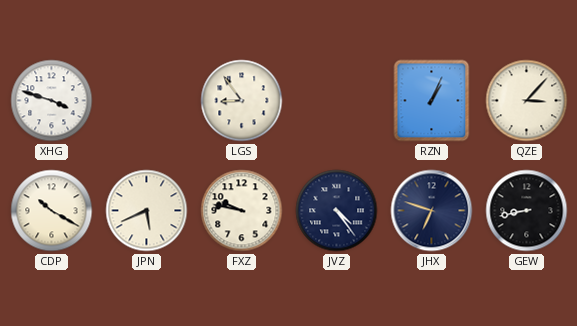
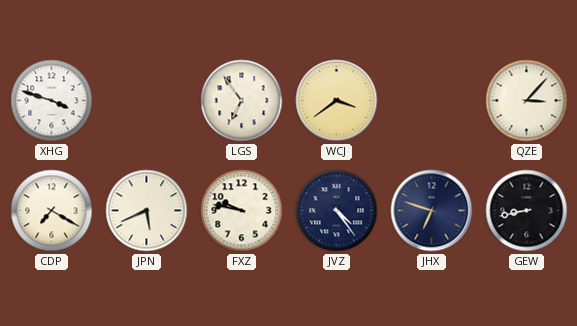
LGS: 8:54 -> 6:54 (242, 101)
WCJ: none -> 3:39 (337, 101)
RZN: 1:04 -> none (432, 101)
CDP: 10:20 -> 7:20 (52, 211)
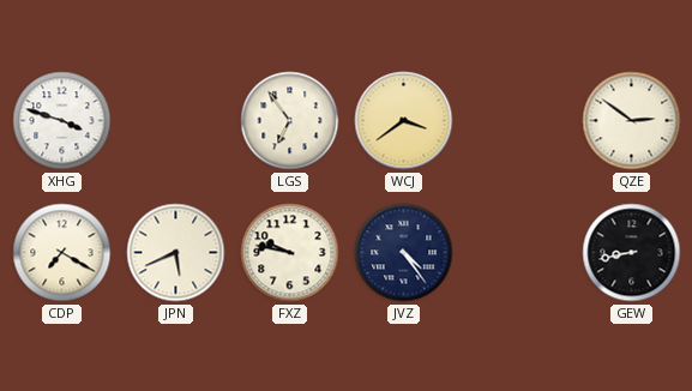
QZE: 3:07 -> 2:51 (632, 121)
JHX: 6:48 -> none (432, 211)
